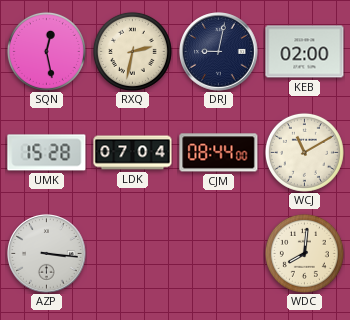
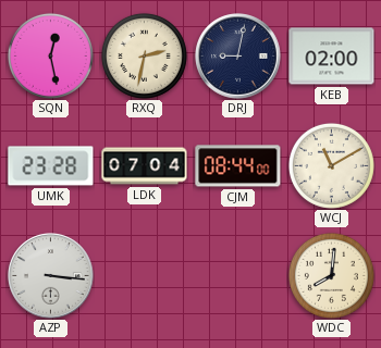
UMK: 15:28 -> 23:28 (51, 166)
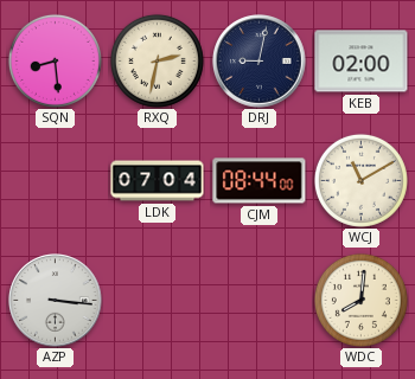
SQN: 12:28 -> 8:29 (55, 60)
UMK: 23:28 -> none (51, 166)
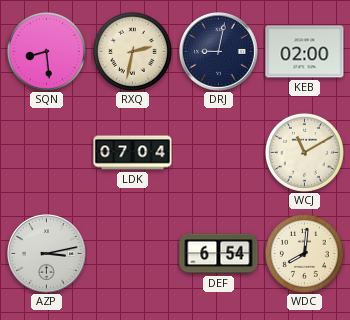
CJM: 08:44 -> none (260, 181)
AZP: 3:16 -> 3:13 (47, 254)
DEF: none -> 6:54 (219, 254)
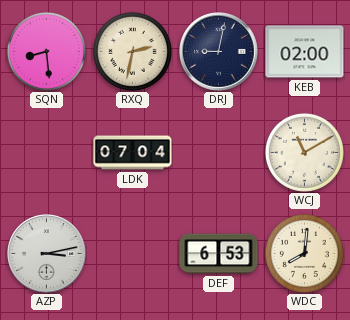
DEF: 6:54 -> 6:53 (219, 254)
